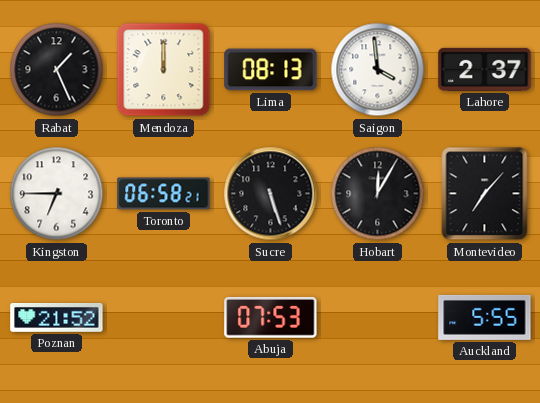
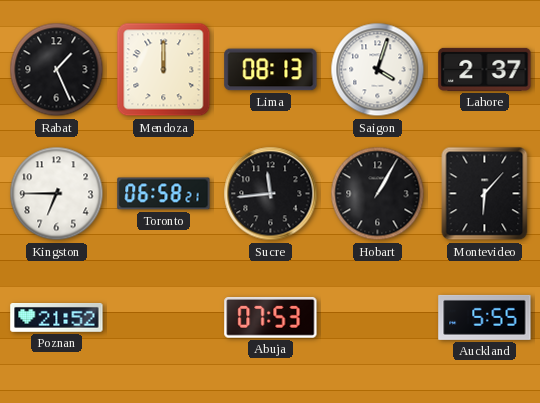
Saigon: 3:59 -> 4:03 (378, 70)
Sucre: 5:27 -> 11:44 (271, 194)
Hobart: 12:05 -> 1:05 (378, 194)
Montevideo: 7:07 -> 6:07 (485, 194)
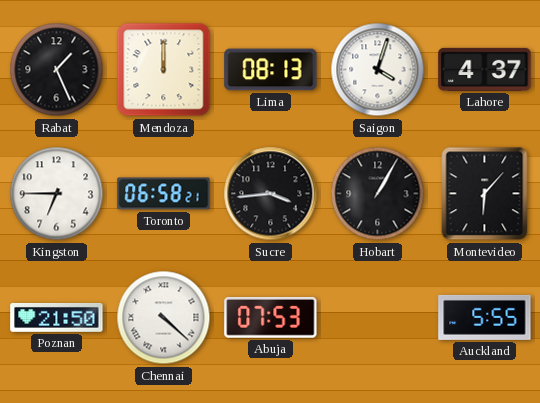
Lahore: 2:37 -> 4:37 (485, 69)
Sucre: 11:44 -> 3:44 (271, 194)
Poznan: 21:52 -> 21:50 (57, 318)
Chennai: none -> 4:22 (164, 318)
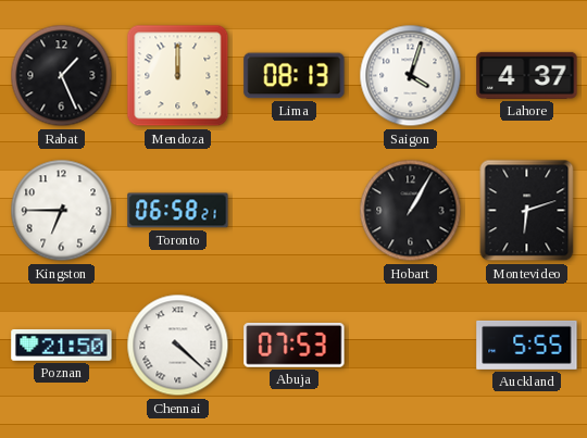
Sucre: 3:44 -> none (271, 194)
Montevideo: 6:07 -> 6:12 (527, 211)
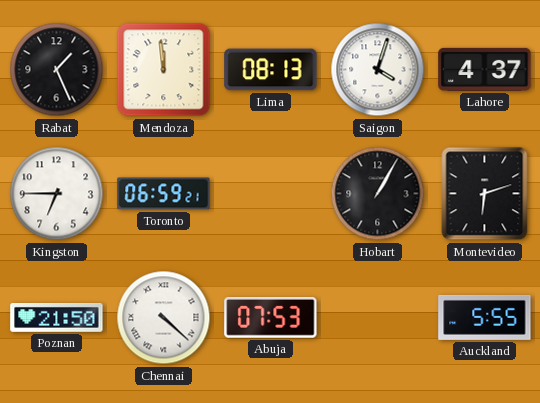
Mendoza: 12:00 -> 11:59 (164, 70)
Toronto: 06:58 -> 06:59 (164, 194)
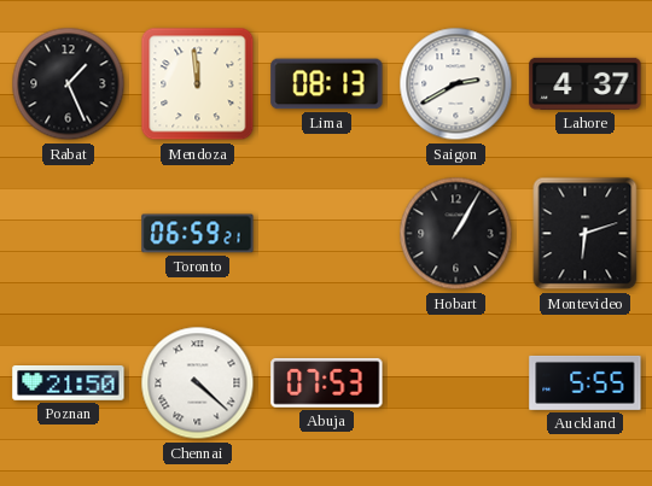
Saigon: 4:03 -> 2:40 (456, 84)
Kingston: 6:45 -> none (57, 194)
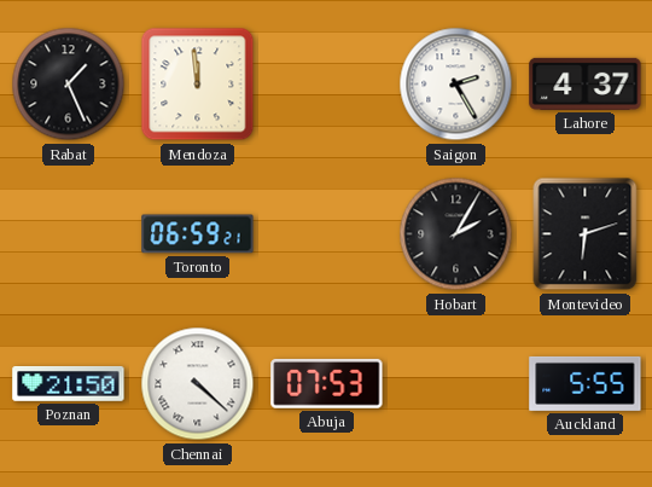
Lima: 08:13 -> none (327, 84)
Saigon: 2:40 -> 2:25 (456, 85)
Hobart: 1:05 -> 2:05 (456, 234)
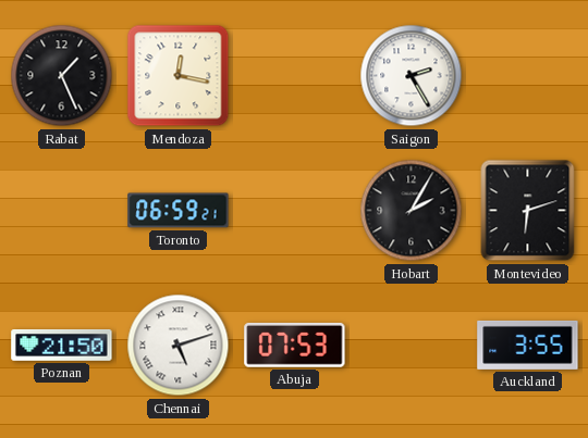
Mendoza: 11:59 -> 12:17 (179, 76)
Lahore: 4:37 -> none (586, 83)
Chennai: 4:22 -> 5:12 (179, 346)
Auckland: 5:55 -> 3:55 (528, 345)
